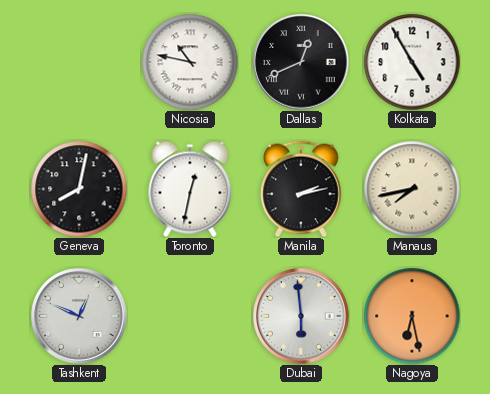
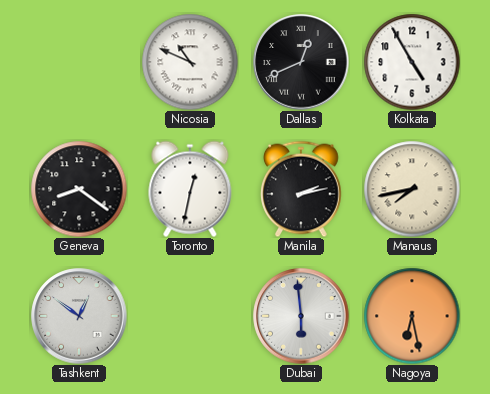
Nicosia: 10:47 -> 10:49 (190, 62)
Geneva: 8:02 -> 8:21 (79, 189)
Tashkent: 12:49 -> 12:51 (79, 316)
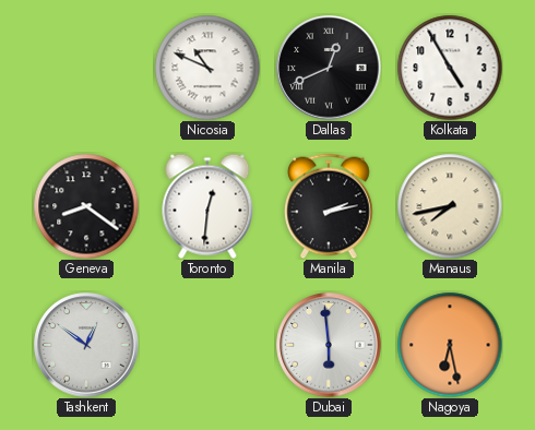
Toronto: 12:32 -> 12:31 (207, 206)
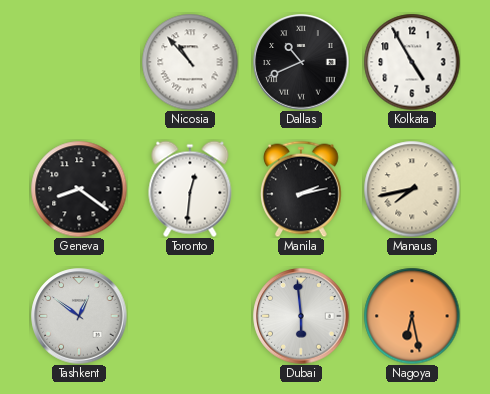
Nicosia: 10:49 -> 10:53 (190, 62)
Dallas: 12:41 -> 10:41 (301, 62)
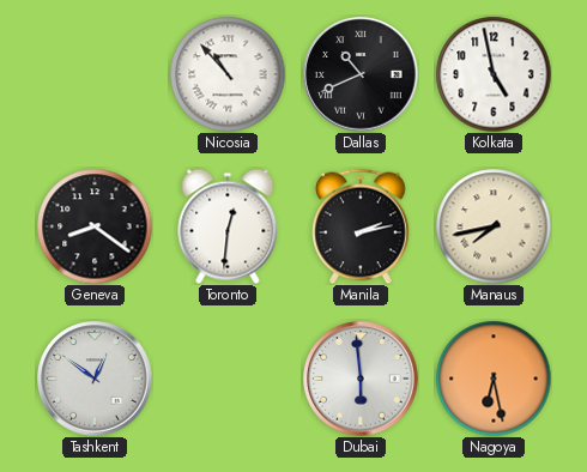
Kolkata: 4:55 -> 4:58 (494, 74)
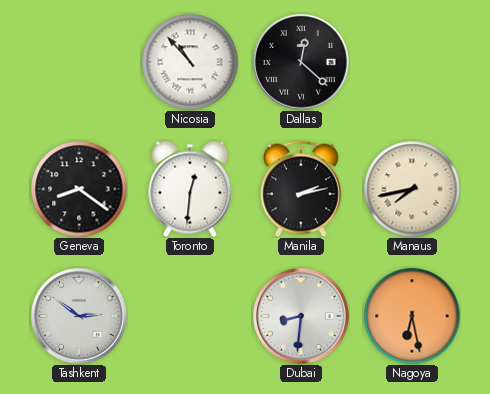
Dallas: 10:41 -> 12:22 (301, 62)
Kolkata: 4:58 -> none (494, 74)
Tashkent: 12:51 -> 2:51 (79, 316)
Dubai: 5:59 -> 8:31 (301, 316)
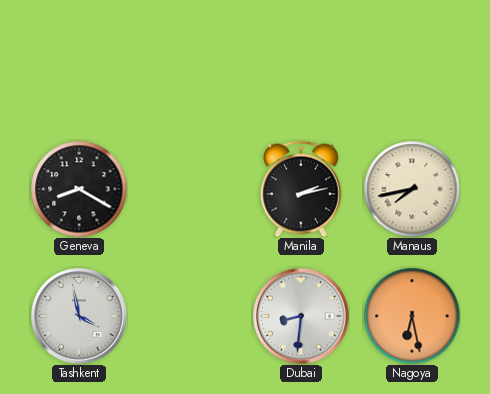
Nicosia: 10:53 -> none (190, 62)
Dallas: 12:22 -> none (301, 62)
Geneva: 8:21 -> 8:20 (79, 189)
Toronto: 12:31 -> none (190, 189)
Tashkent: 2:51 -> 3:58 (79, 316)
